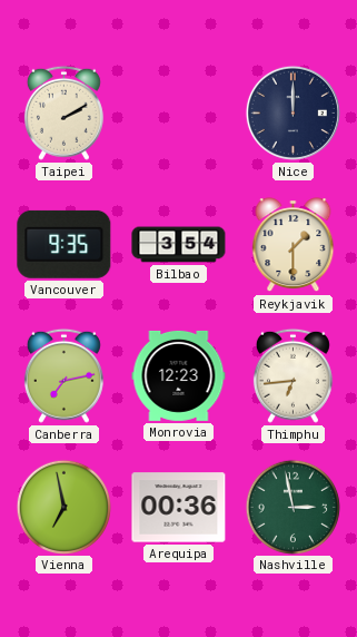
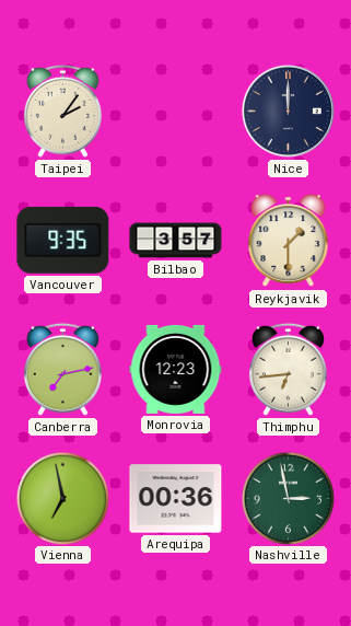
Taipei: 2:10 -> 2:06 (62, 111)
Bilbao: 3:54 -> 3:57 (176, 241)
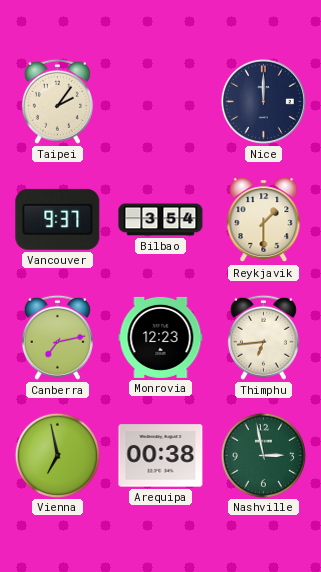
Vancouver: 9:35 -> 9:37 (58, 219)
Bilbao: 3:57 -> 3:54 (161, 220)
Arequipa: 00:36 -> 00:38 (161, 456)
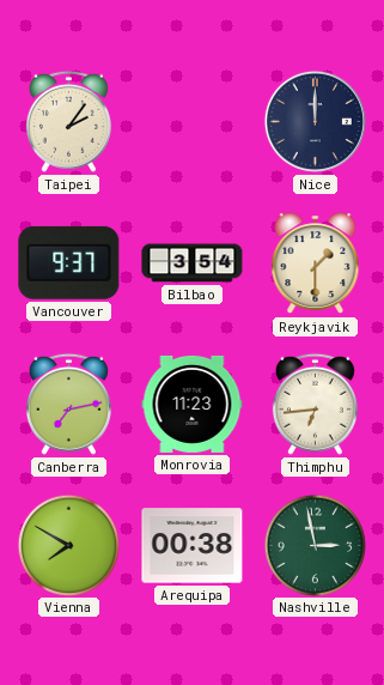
Monrovia: 12:23 -> 11:23 (193, 404)
Vienna: 6:58 -> 7:50 (68, 545)
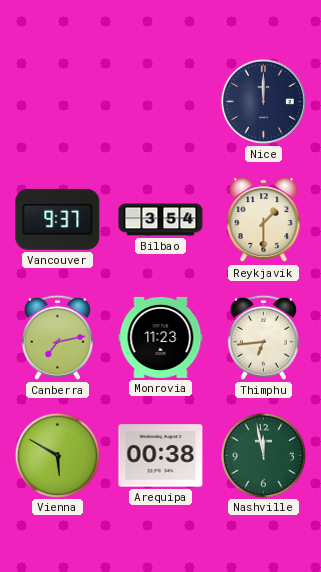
Taipei: 2:06 -> none (68, 121)
Vienna: 7:50 -> 5:50 (57, 455)
Nashville: 2:58 -> 11:58 (263, 455)
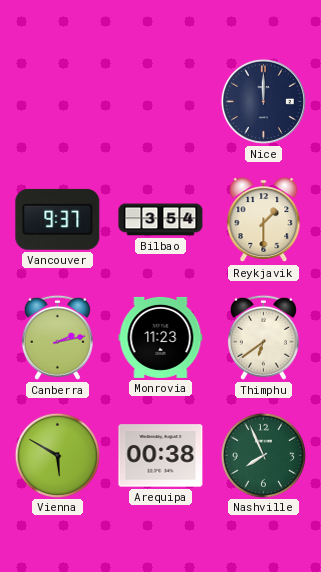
Canberra: 7:13 -> 2:13 (57, 337)
Thimphu: 6:44 -> 6:39 (263, 337)
Nashville: 11:58 -> 7:56 (263, 455)
